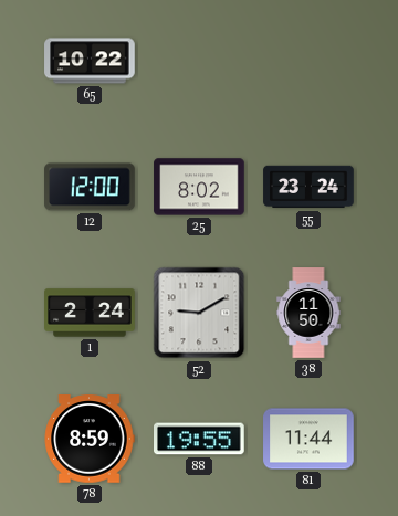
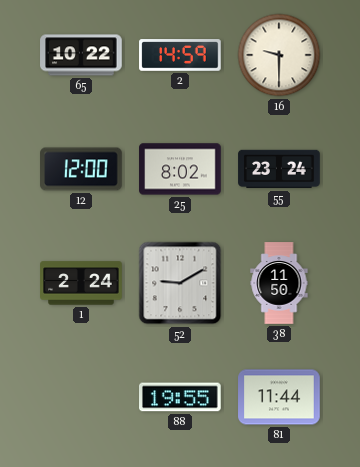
2: none -> 14:59 (180, 55)
16: none -> 9:30 (279, 55)
78: 8:59 -> none (90, 439)
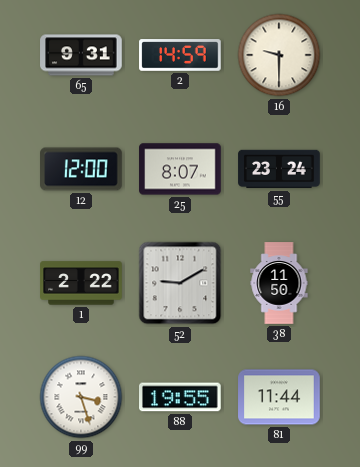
65: 10:22 -> 9:31 (81, 55)
25: 8:02 -> 8:07 (180, 169)
1: 2:24 -> 2:22 (81, 283)
99: none -> 3:27 (81, 397)
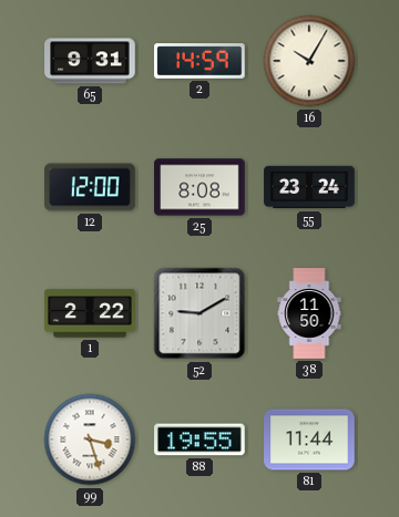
16: 9:30 -> 10:05 (309, 61)
25: 8:07 -> 8:08 (199, 187)
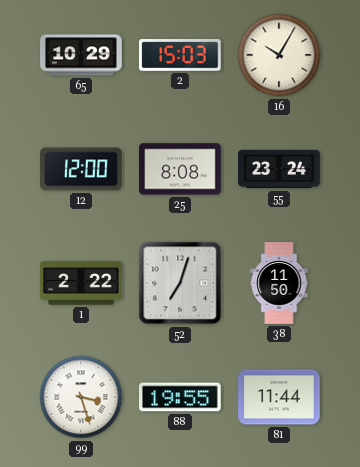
65: 9:31 -> 10:29 (81, 55)
2: 14:59 -> 15:03 (180, 55)
52: 9:10 -> 7:03 (180, 283)
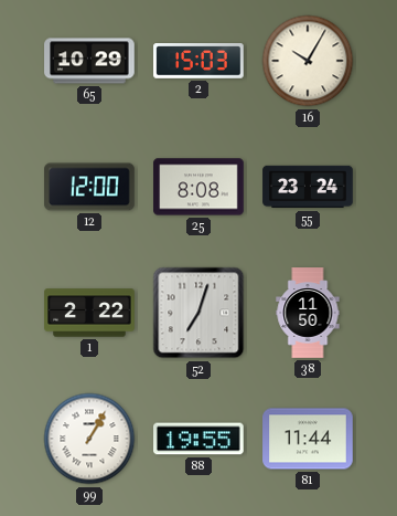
99: 3:27 -> 1:05 (89, 439)
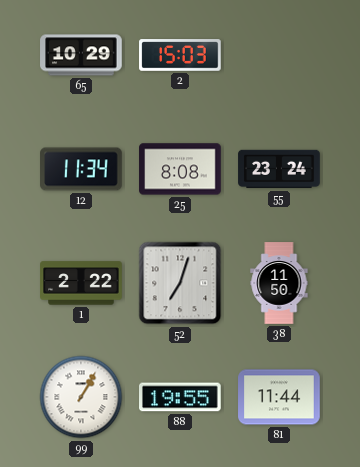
16: 10:05 -> none (308, 61)
12: 12:00 -> 11:34 (81, 169)
